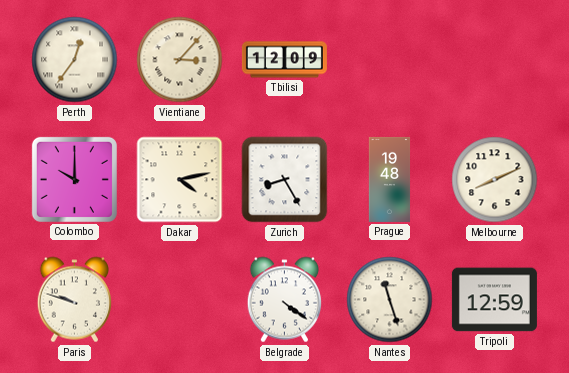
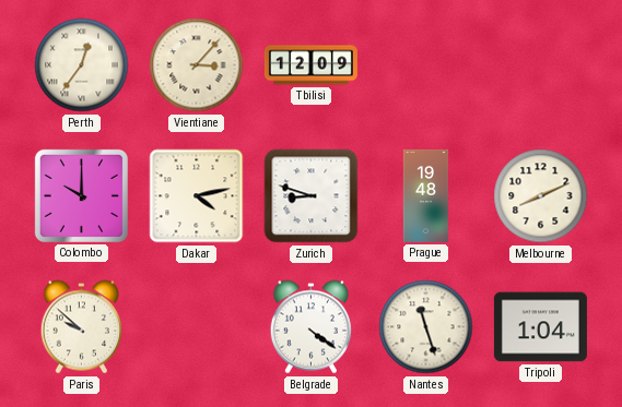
Zurich: 8:25 -> 8:48 (312, 196)
Paris: 9:48 -> 9:52 (81, 327)
Tripoli: 12:59 -> 1:04 (540, 327)
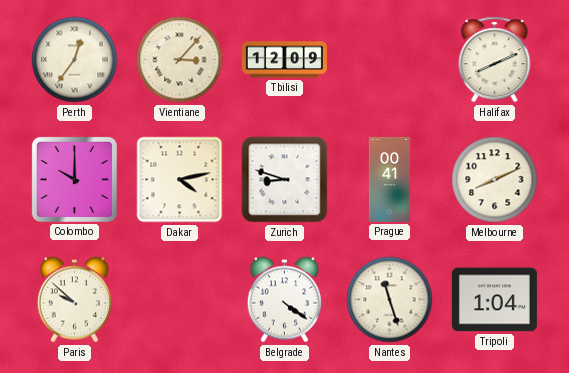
Halifax: none -> 8:11 (495, 60)
Prague: 19:48 -> 00:41 (390, 179)
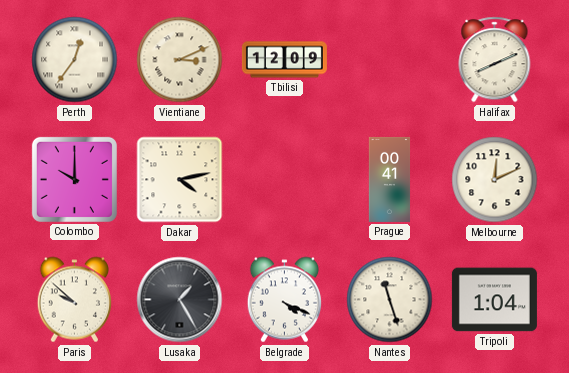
Vientiane: 3:07 -> 3:11 (180, 60)
Zurich: 8:48 -> none (285, 180)
Melbourne: 8:11 -> 12:11 (495, 180)
Lusaka: none -> 1:25 (180, 300)
Belgrade: 4:21 -> 4:19 (284, 300)
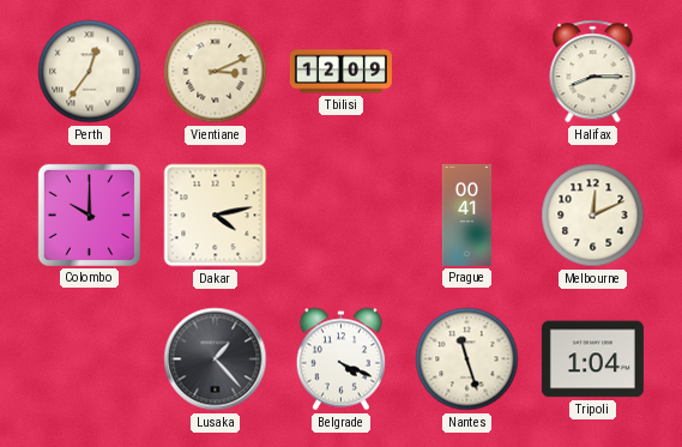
Halifax: 8:11 -> 8:15 (593, 72)
Paris: 9:52 -> none (74, 300)
Lusaka: 1:25 -> 1:23 (216, 360)
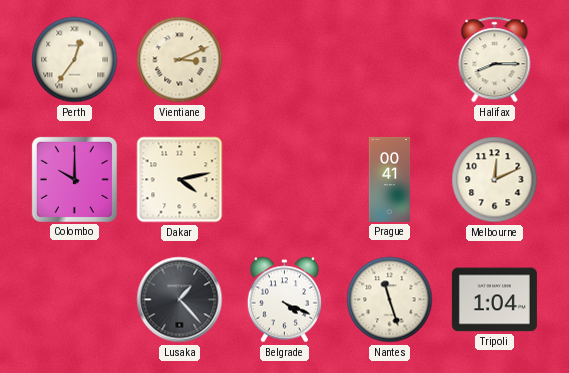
Tbilisi: 12:09 -> none (340, 72)
